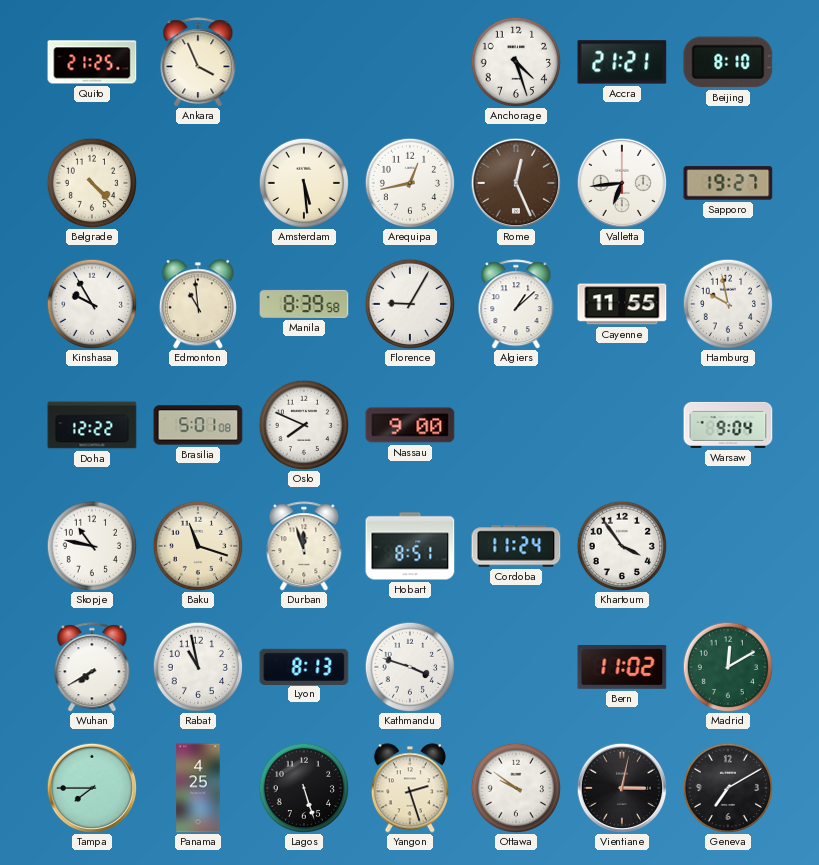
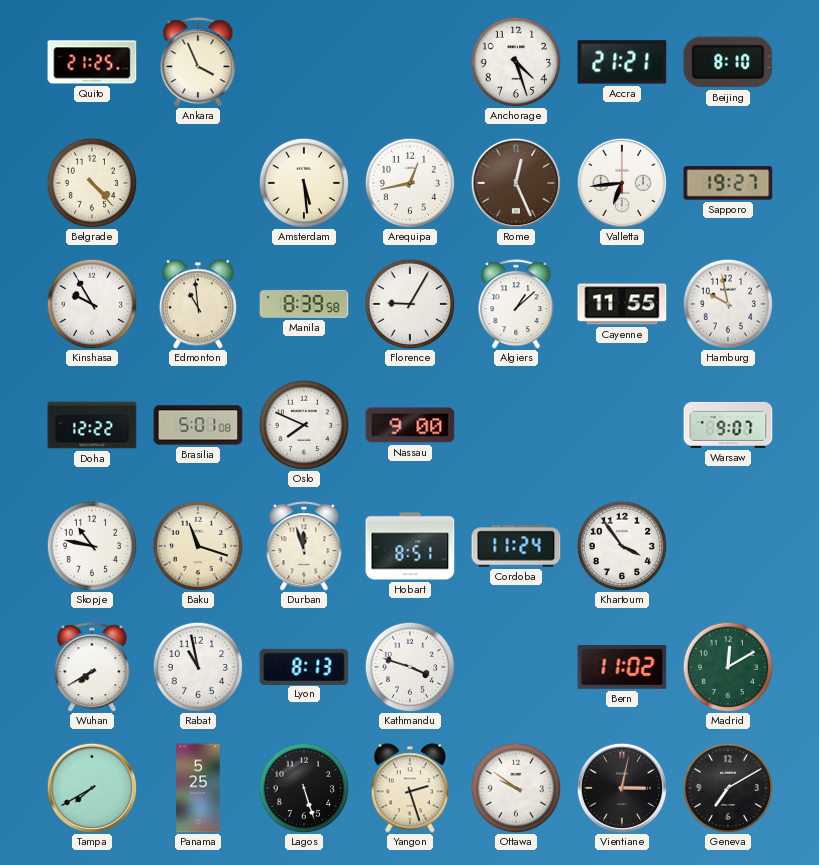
Warsaw: 9:04 -> 9:07 (728, 425)
Tampa: 7:45 -> 7:40 (91, 787)
Panama: 4:25 -> 5:25 (198, 788)
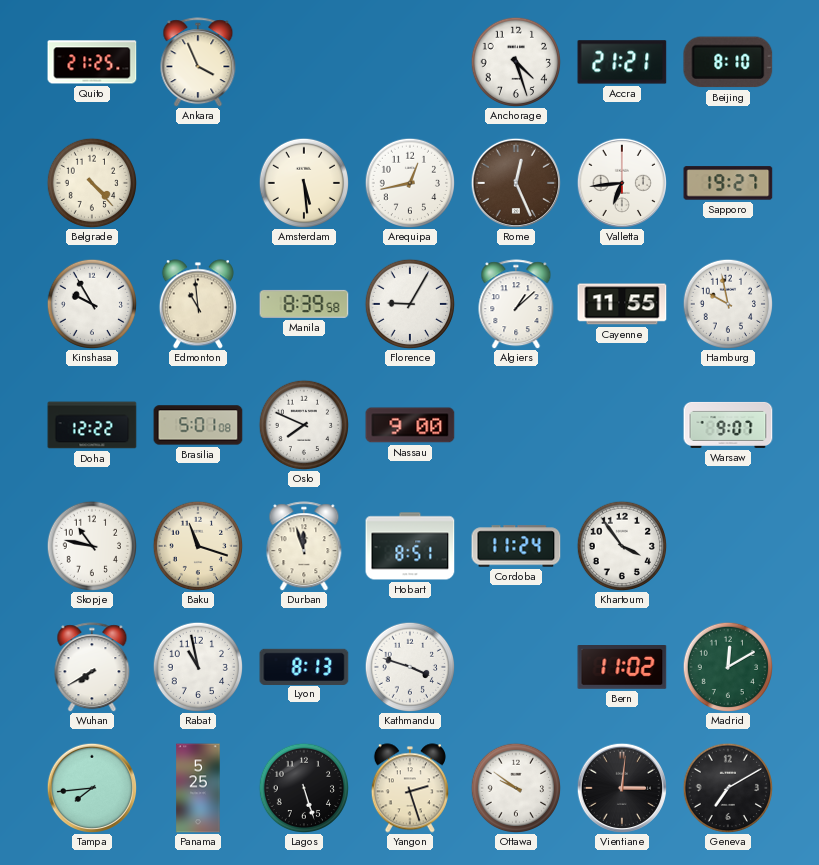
Tampa: 7:40 -> 7:44 (91, 787)
Vientiane: 3:02 -> 3:01 (621, 787)
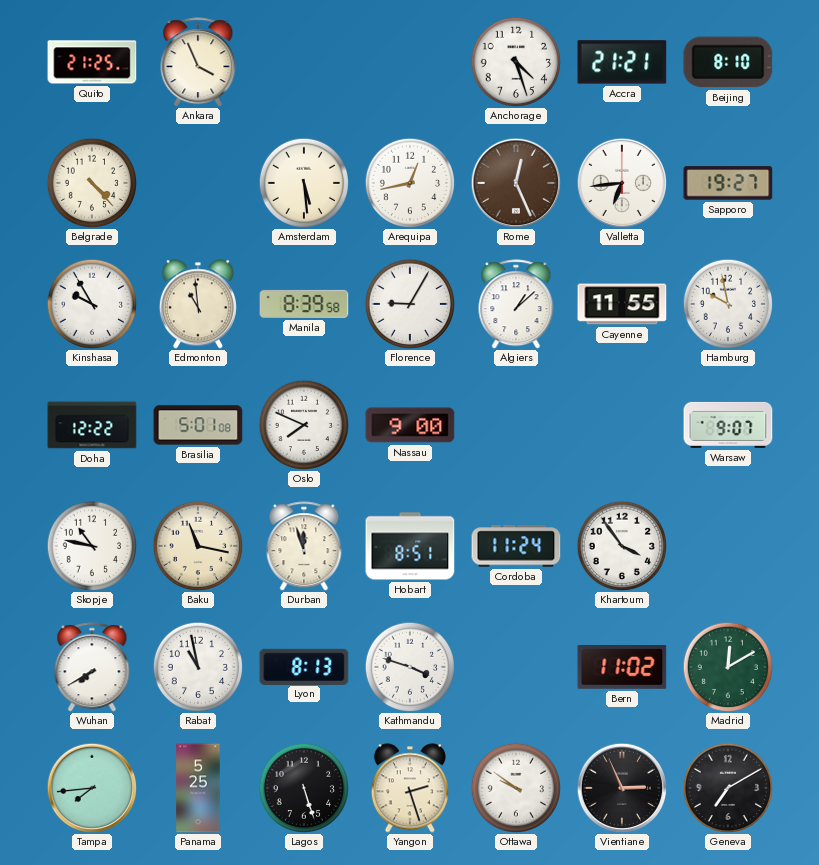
Baku: 11:18 -> 11:17 (197, 545)
Vientiane: 3:01 -> 2:56 (621, 787)
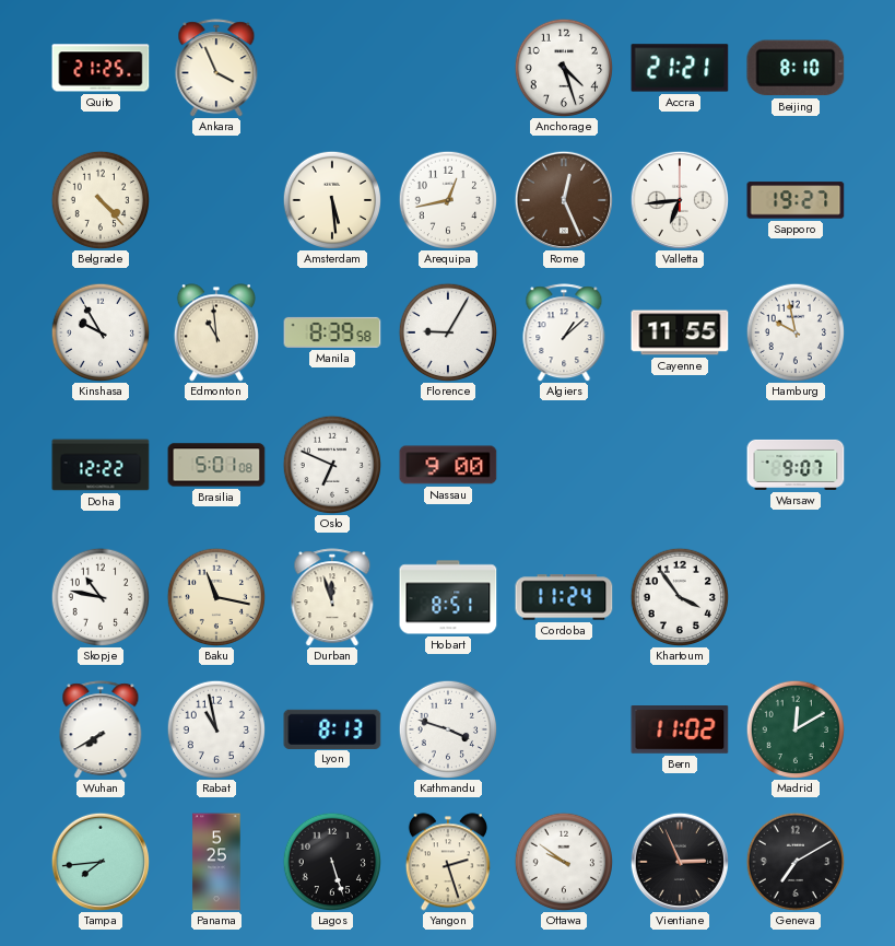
Oslo: 7:49 -> 6:49 (331, 464)
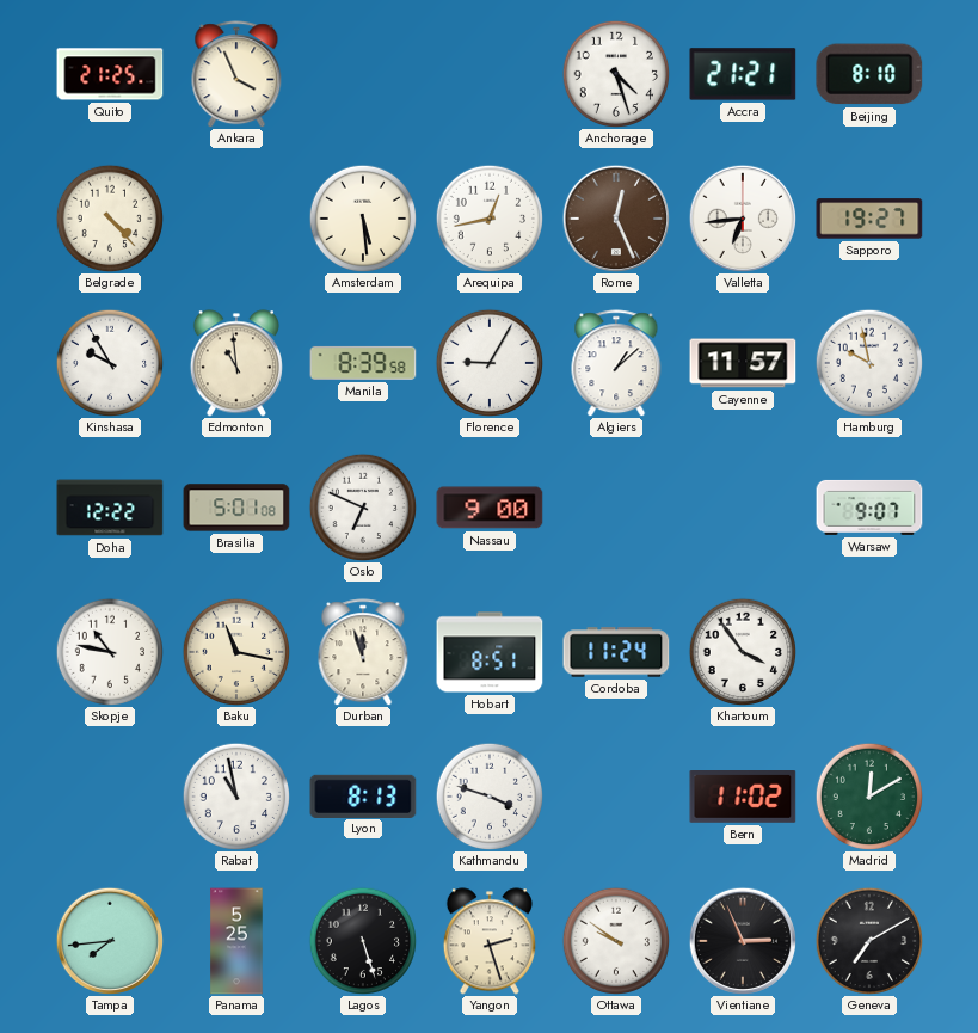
Cayenne: 11:55 -> 11:57 (743, 363)
Wuhan: 7:40 -> none (101, 729)
